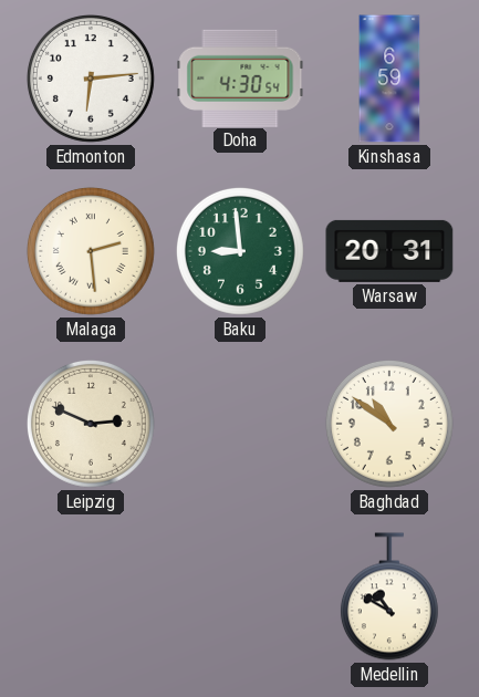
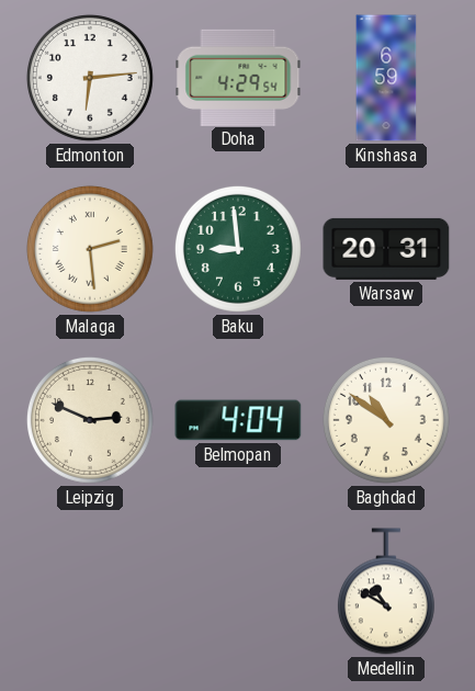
Doha: 4:30 -> 4:29 (238, 77)
Belmopan: none -> 4:04 (238, 420)
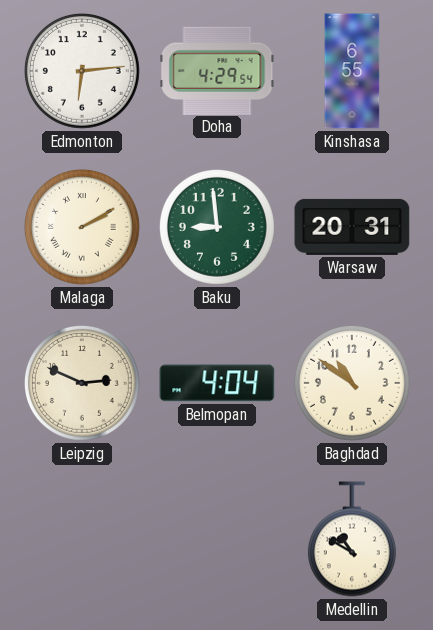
Kinshasa: 6:59 -> 6:55 (352, 71)
Malaga: 2:29 -> 2:10 (82, 227)
